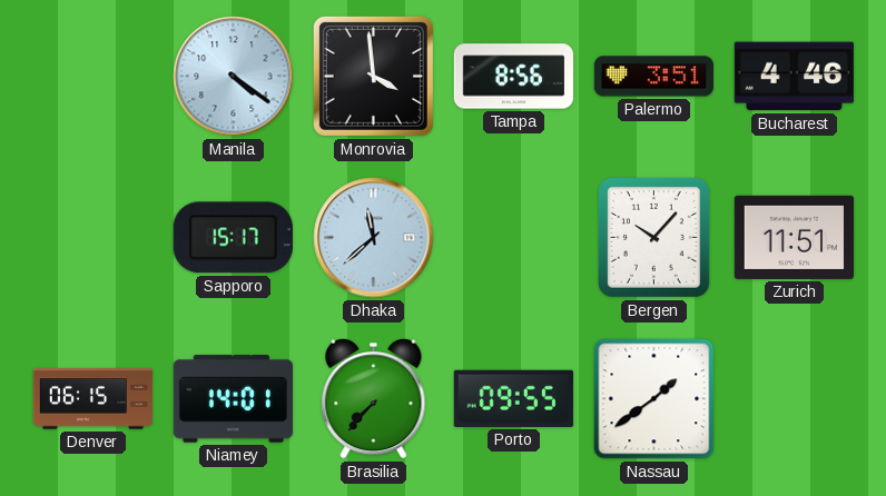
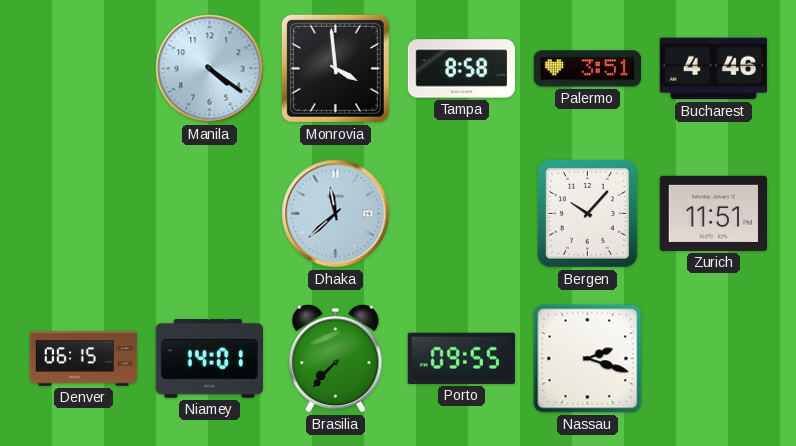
Tampa: 8:56 -> 8:58 (461, 69)
Sapporo: 15:17 -> none (233, 238)
Nassau: 1:39 -> 2:18 (588, 359)
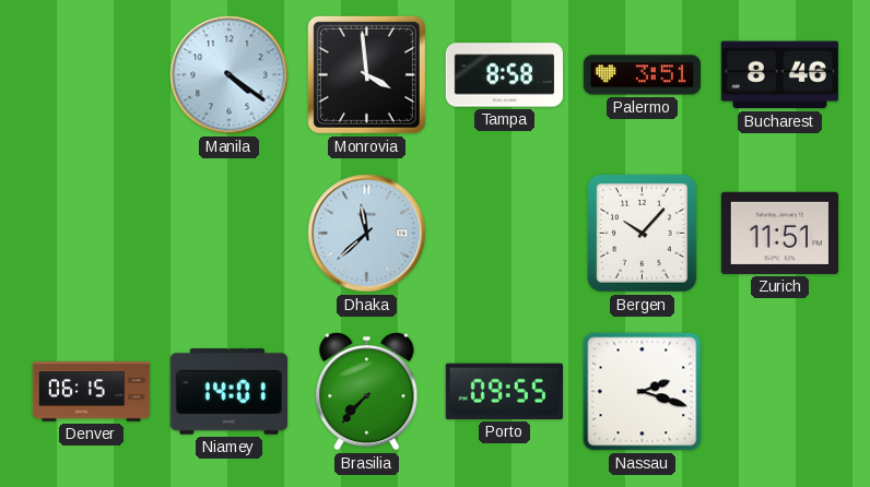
Bucharest: 4:46 -> 8:46 (779, 75)
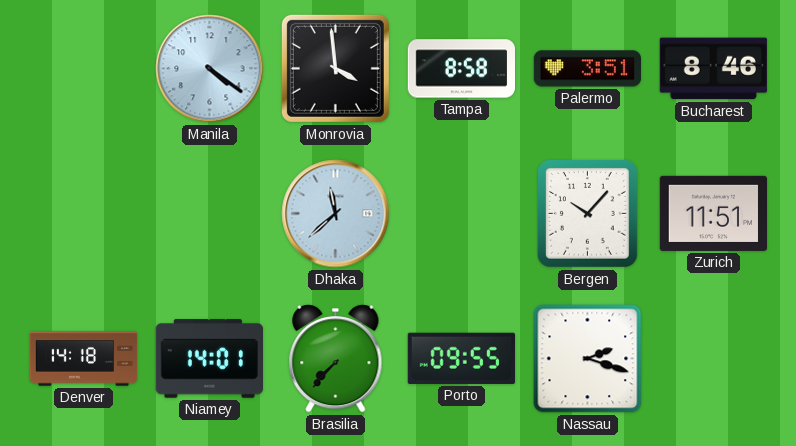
Denver: 06:15 -> 14:18 (84, 359)
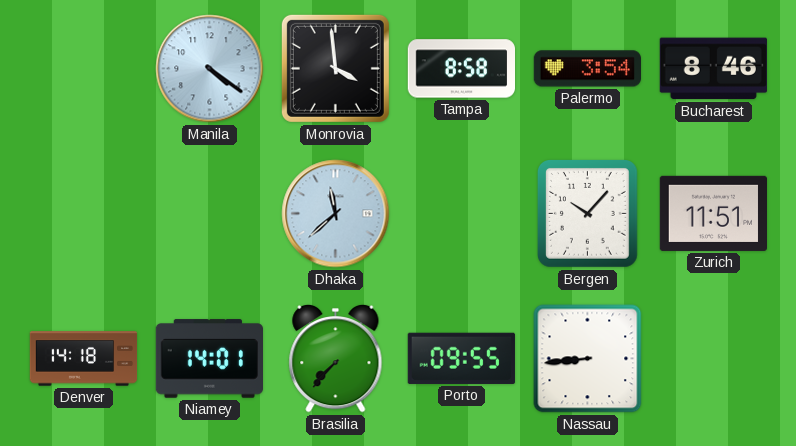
Palermo: 3:51 -> 3:54 (587, 69)
Nassau: 2:18 -> 8:44 (588, 359)
